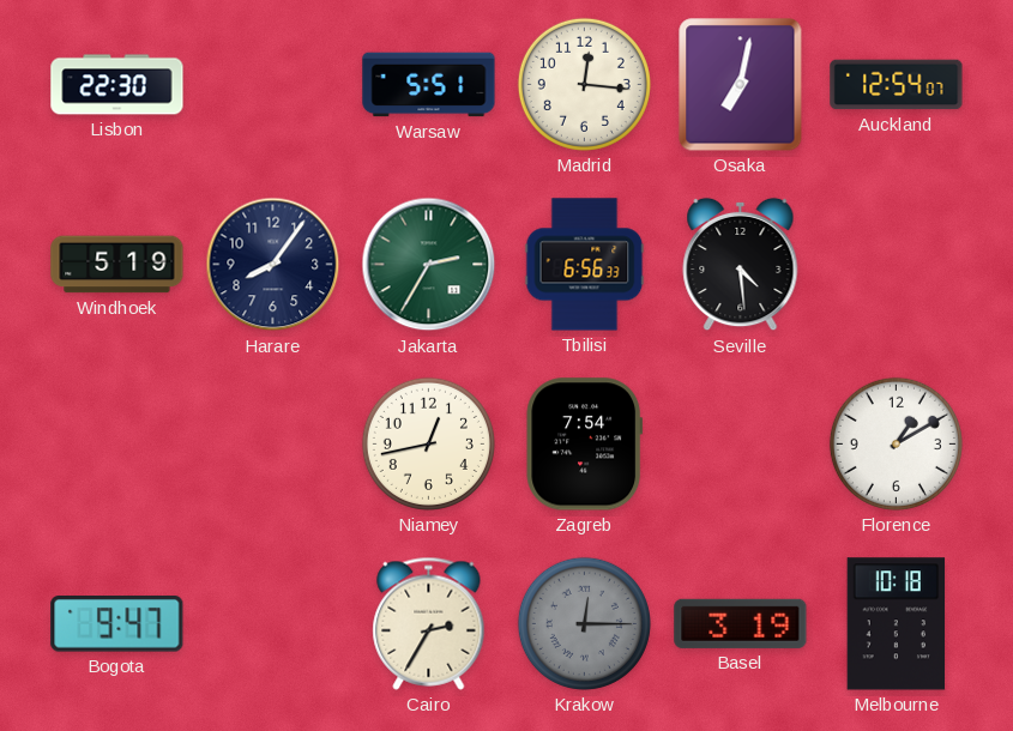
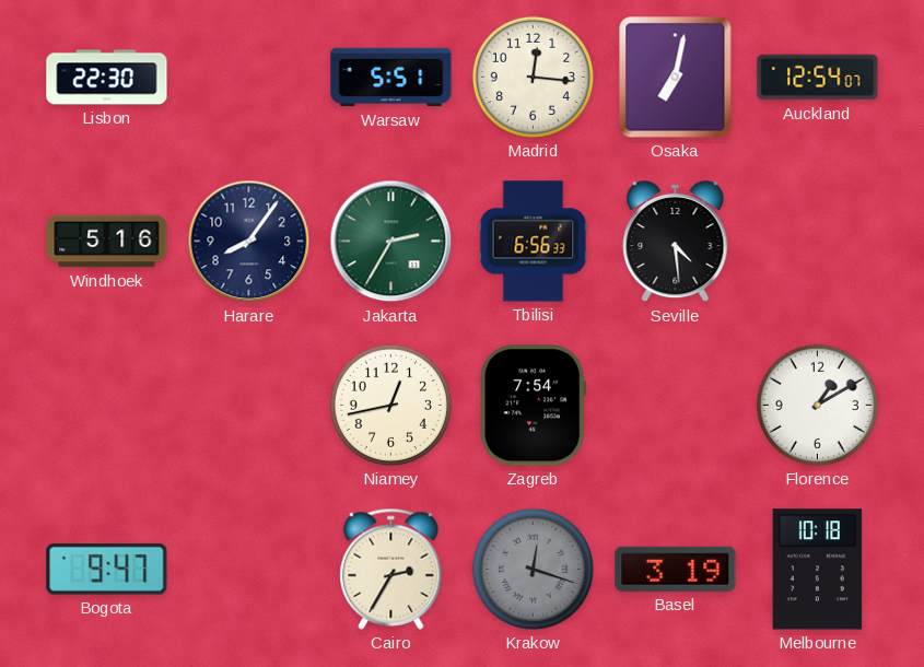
Windhoek: 5:19 -> 5:16 (107, 242)
Krakow: 12:15 -> 12:18 (533, 569)
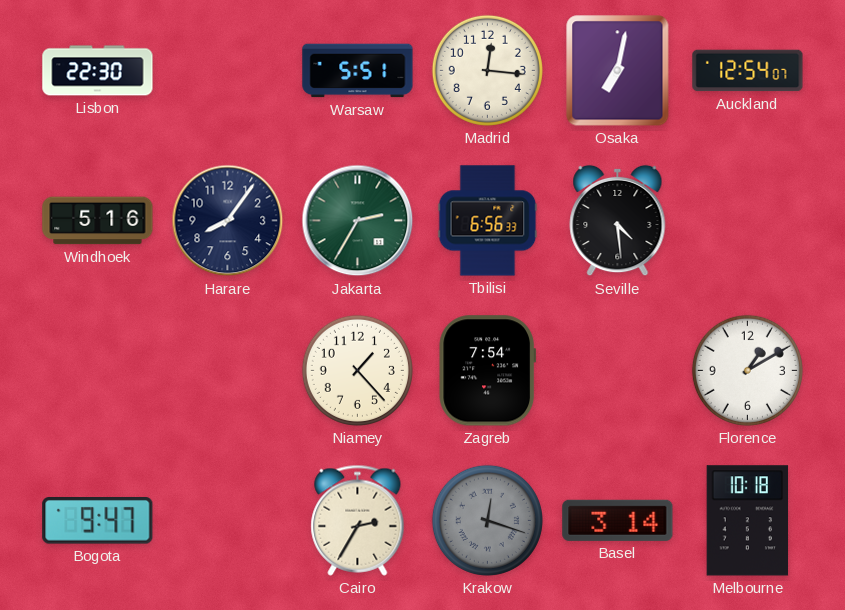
Niamey: 12:43 -> 1:23 (357, 370)
Basel: 3:19 -> 3:14 (618, 520)
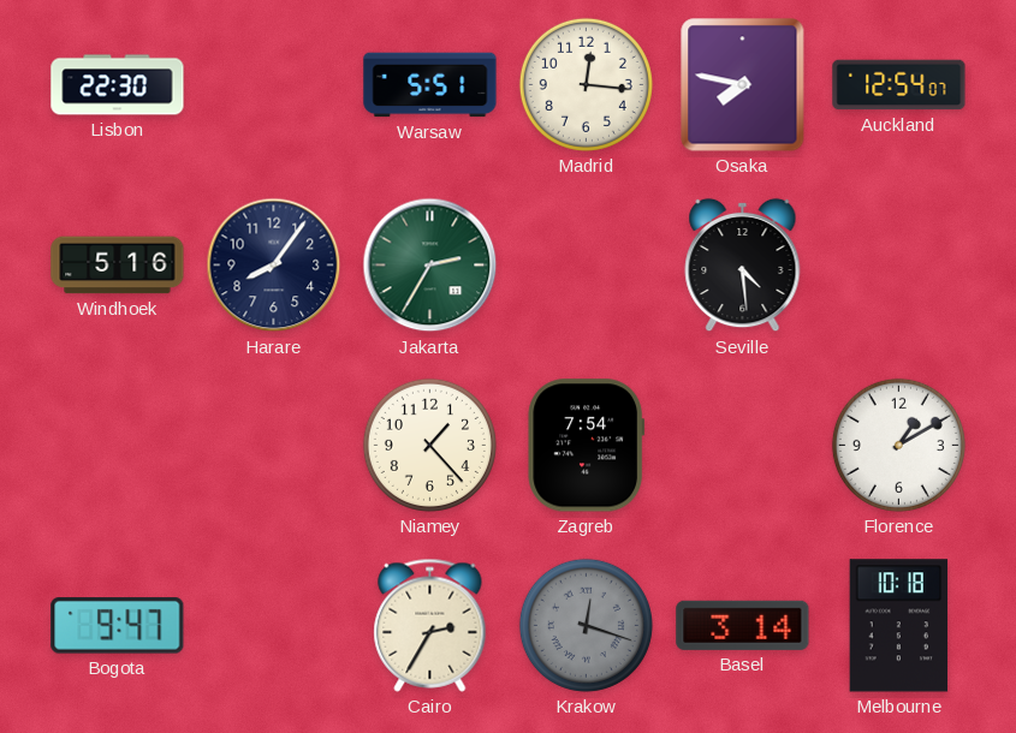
Osaka: 7:02 -> 7:47 (743, 85)
Tbilisi: 6:56 -> none (488, 221)
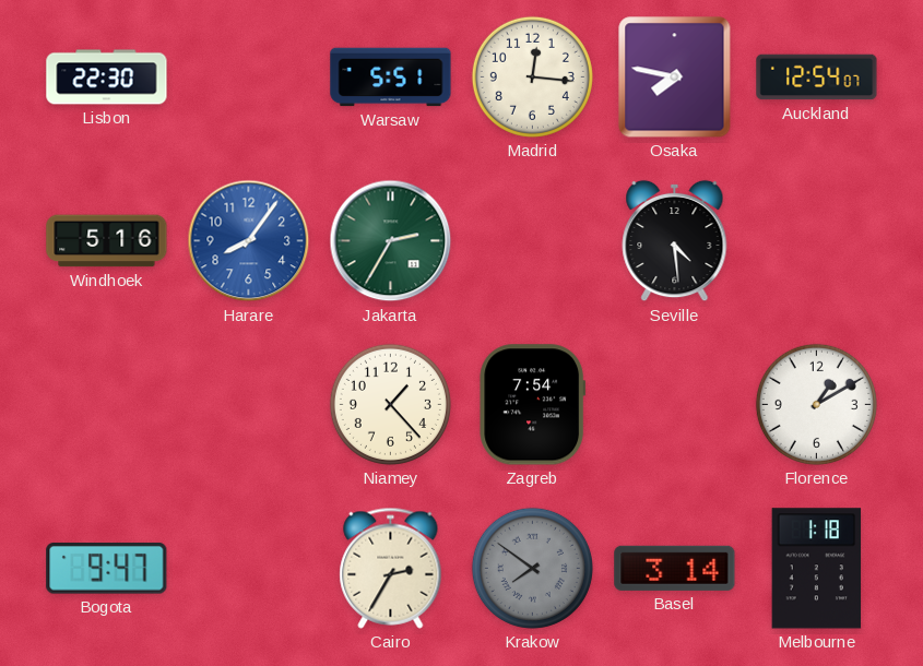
Harare dial: navy -> blue (249, 241)
Krakow: 12:18 -> 7:51 (532, 568)
Melbourne: 10:18 -> 1:18 (817, 569)
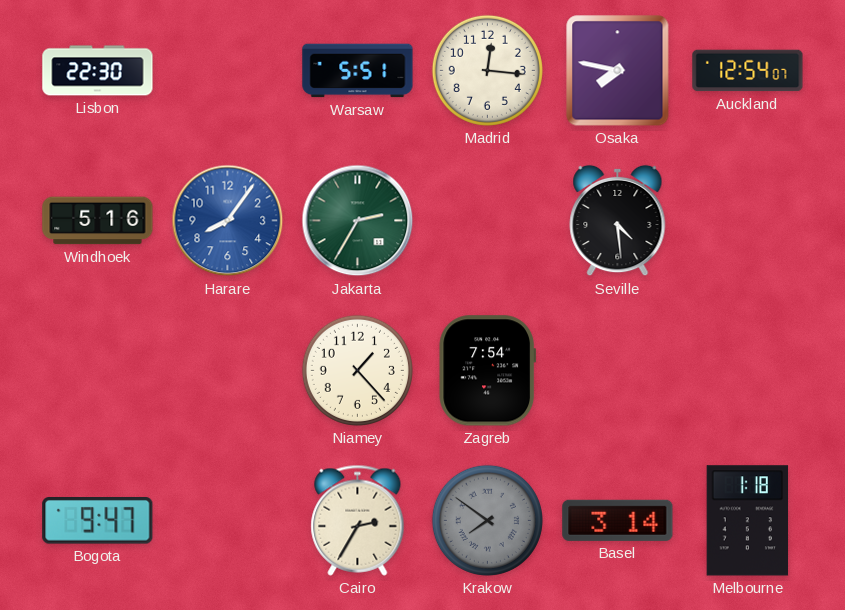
Florence: 1:10 -> none (816, 404)
